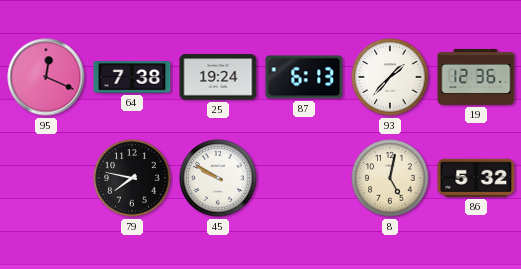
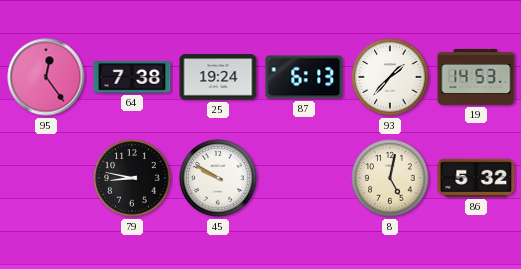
95: 12:19 -> 12:24 (46, 77)
19: 12:36 -> 14:53 (476, 77)
79: 7:47 -> 8:47 (132, 178)
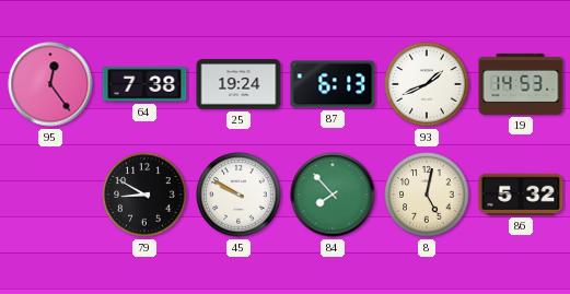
93: 1:37 -> 1:41 (427, 84)
79: 8:47 -> 8:50 (144, 195)
84: none -> 7:53 (333, 195)
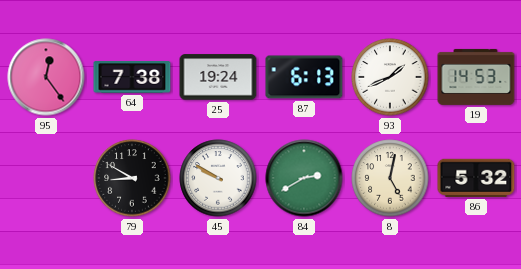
84: 7:53 -> 2:40 (304, 178)
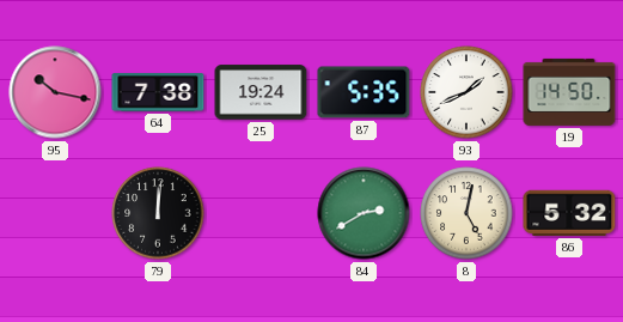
95: 12:24 -> 10:17 (55, 92)
87: 6:13 -> 5:35 (364, 92)
19: 14:53 -> 14:50 (569, 92)
79: 8:50 -> 12:01 (158, 213)
45: 9:50 -> none (218, 178)
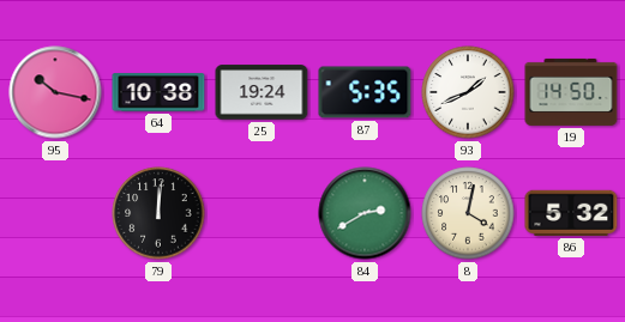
64: 7:38 -> 10:38 (158, 92)
8: 5:02 -> 4:02 (468, 213)
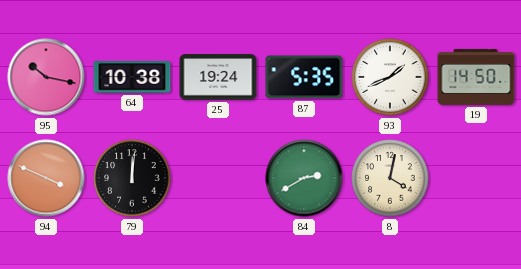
94: none -> 3:49 (46, 178)
86: 5:32 -> none (571, 213)
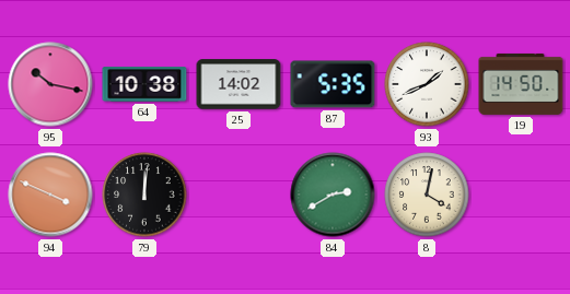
25: 19:24 -> 14:02 (239, 84)
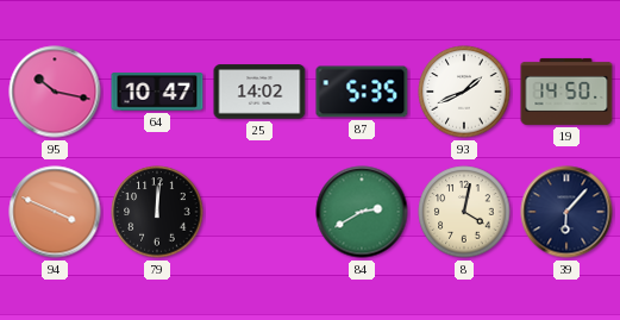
64: 10:38 -> 10:47 (157, 92)
39: none -> 6:07 (566, 212)
